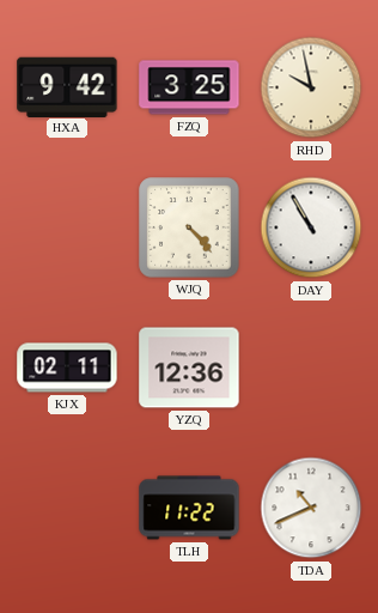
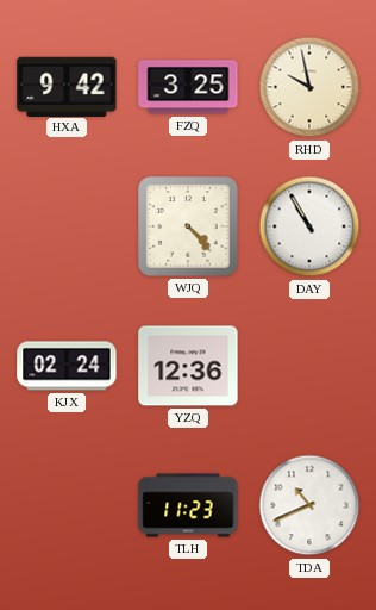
KJX: 02:11 -> 02:24 (67, 366)
TLH: 11:22 -> 11:23 (188, 505)
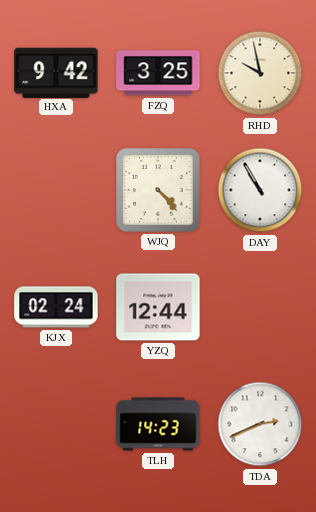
YZQ: 12:36 -> 12:44 (158, 307)
TLH: 11:23 -> 14:23 (158, 424)
TDA: 10:41 -> 2:41 (260, 424)
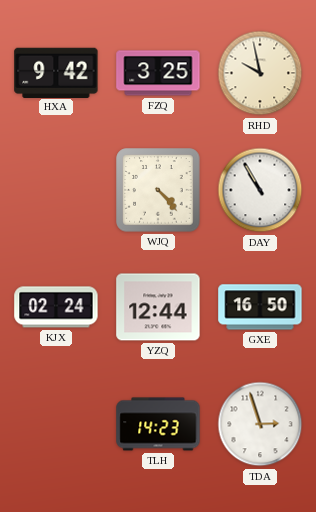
GXE: none -> 16:50 (260, 307)
TDA: 2:41 -> 2:57 (260, 424)
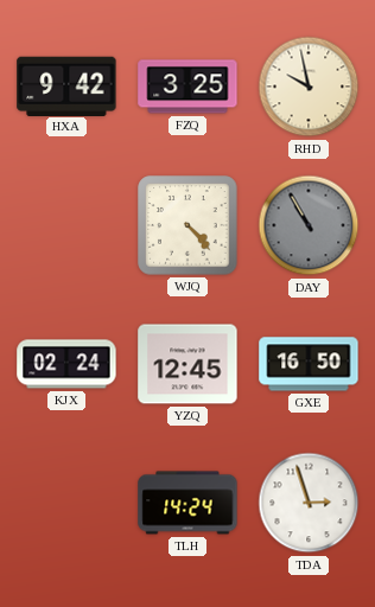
DAY dial: white -> grey (309, 225)
YZQ: 12:44 -> 12:45 (188, 364)
TLH: 14:23 -> 14:24 (188, 503)
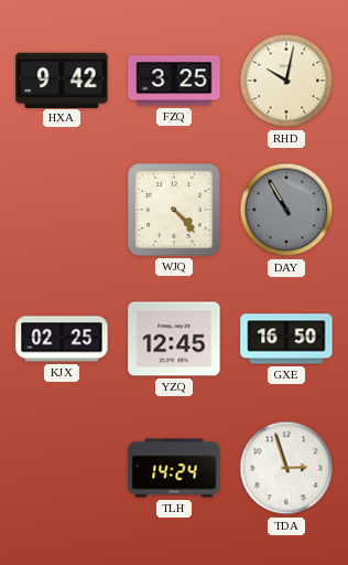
RHD: 9:58 -> 10:02 (286, 81)
KJX: 02:24 -> 02:25 (62, 339)
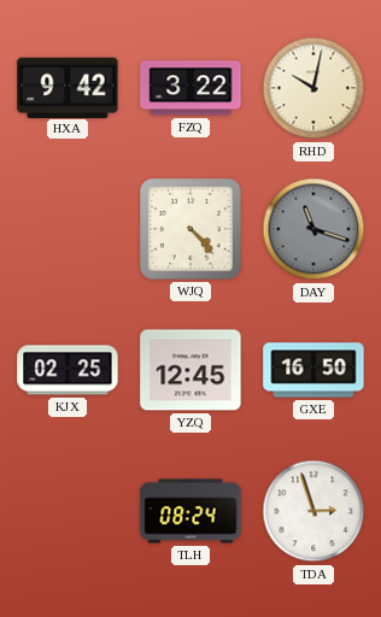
FZQ: 3:25 -> 3:22 (190, 88)
DAY: 10:55 -> 11:18 (313, 229)
TLH: 14:24 -> 08:24 (190, 511)
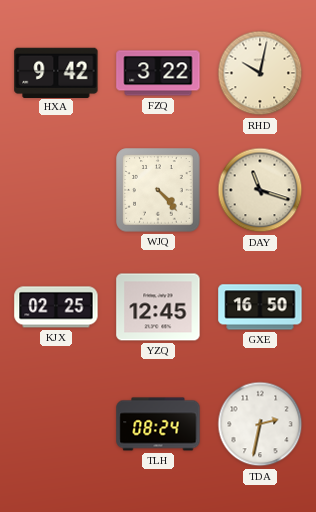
DAY dial: grey -> cream (260, 190)
TDA: 2:57 -> 2:32 (260, 424)
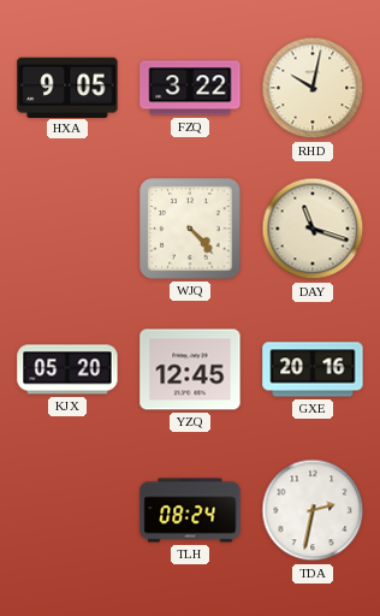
HXA: 9:42 -> 9:05 (67, 87)
KJX: 02:25 -> 05:20 (67, 369)
GXE: 16:50 -> 20:16 (313, 369)
